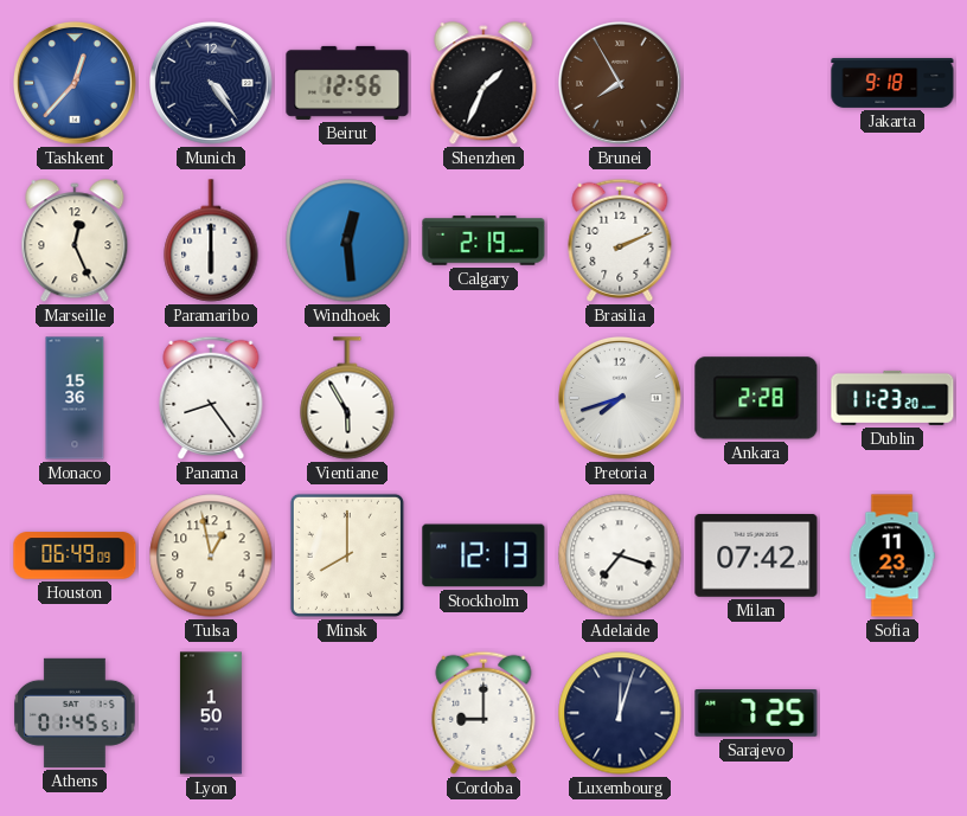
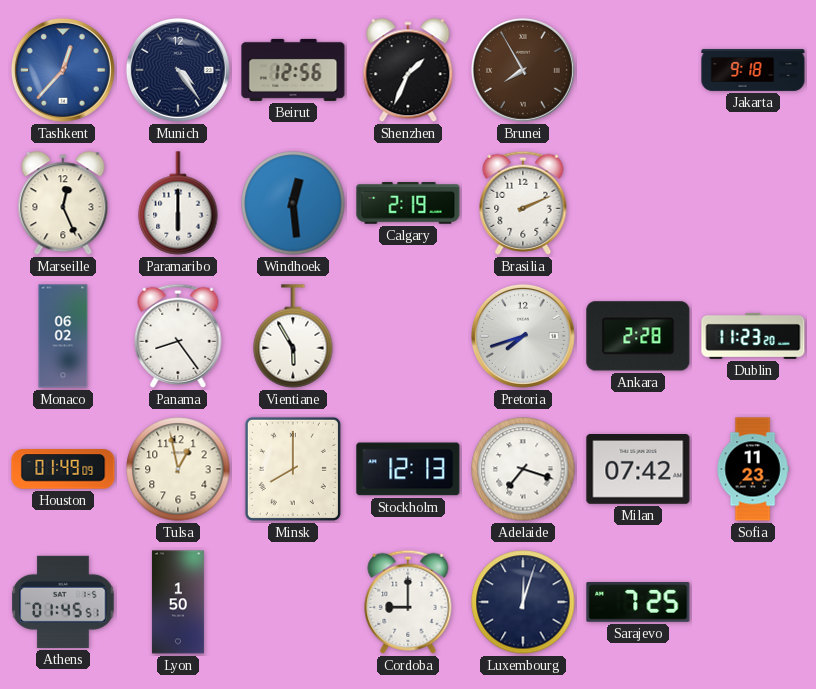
Monaco: 15:36 -> 06:02 (63, 336)
Houston: 06:49 -> 01:49 (63, 469)
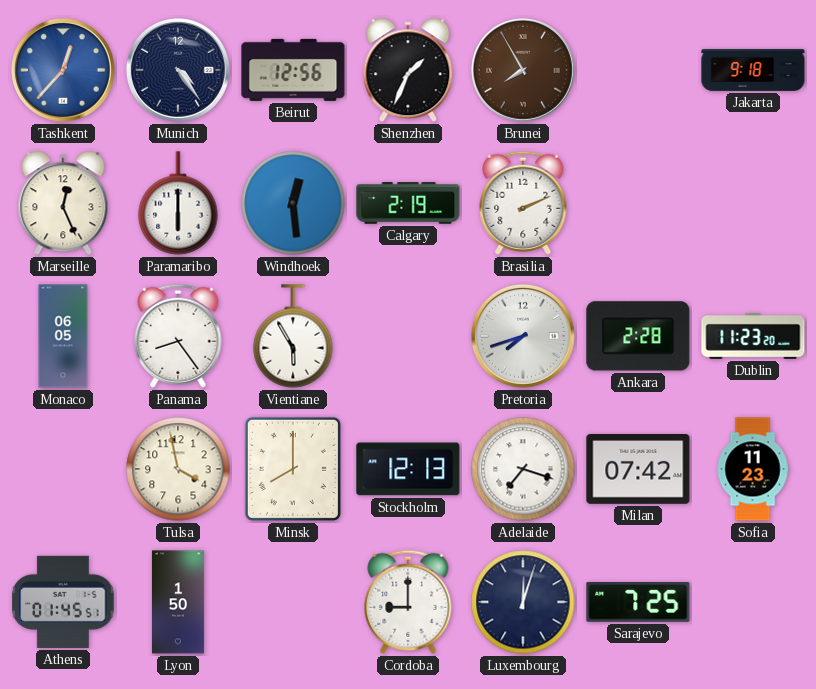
Monaco: 06:02 -> 06:05 (63, 336)
Houston: 01:49 -> none (63, 469)
Tulsa: 12:58 -> 3:58 (178, 469)
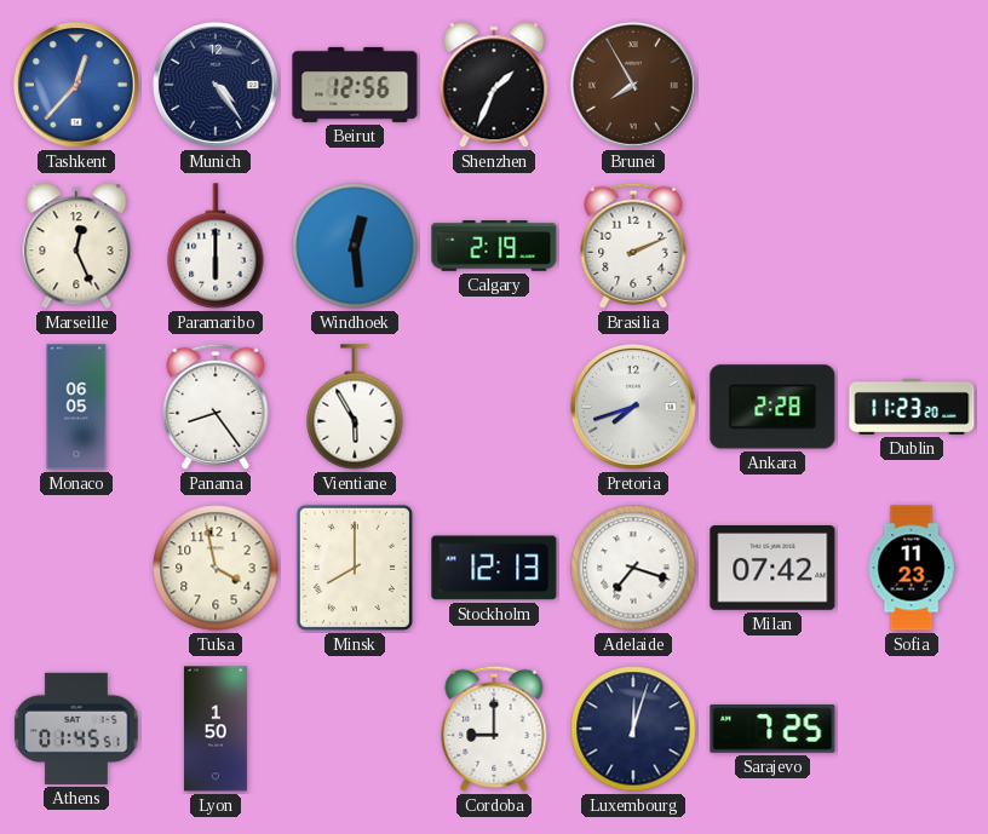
Jakarta: 9:18 -> none (753, 70)
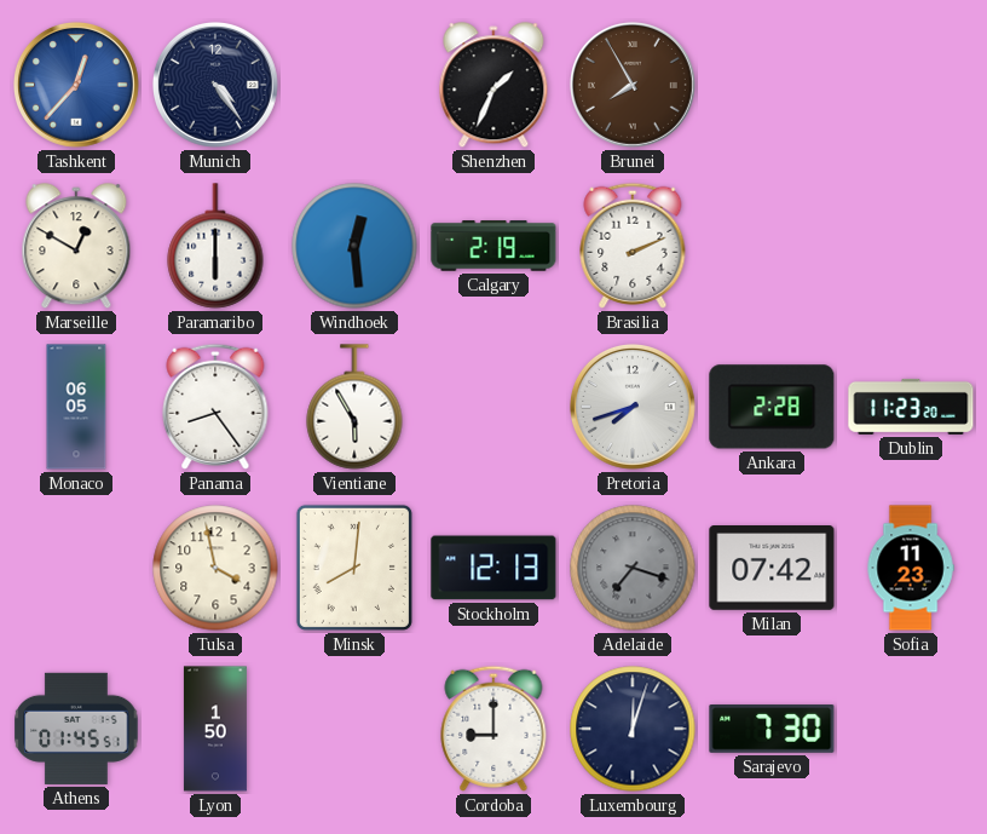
Beirut: 12:56 -> none (355, 85)
Marseille: 12:26 -> 12:50 (76, 247)
Minsk: 8:00 -> 8:01 (354, 568)
Adelaide dial: white -> grey (633, 568)
Sarajevo: 7:25 -> 7:30 (772, 730)
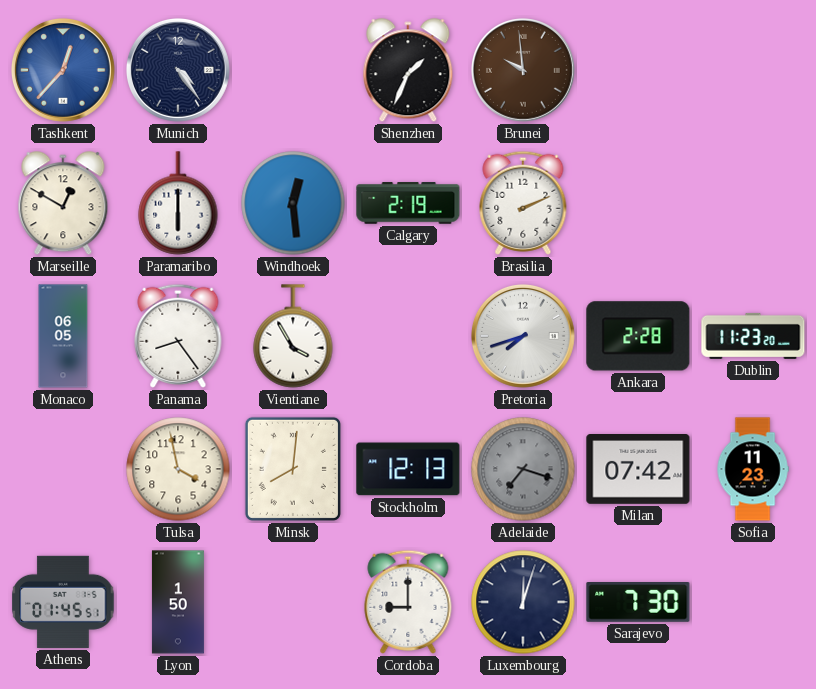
Brunei: 7:55 -> 9:59 (523, 70)
Vientiane: 5:55 -> 3:55 (293, 336)
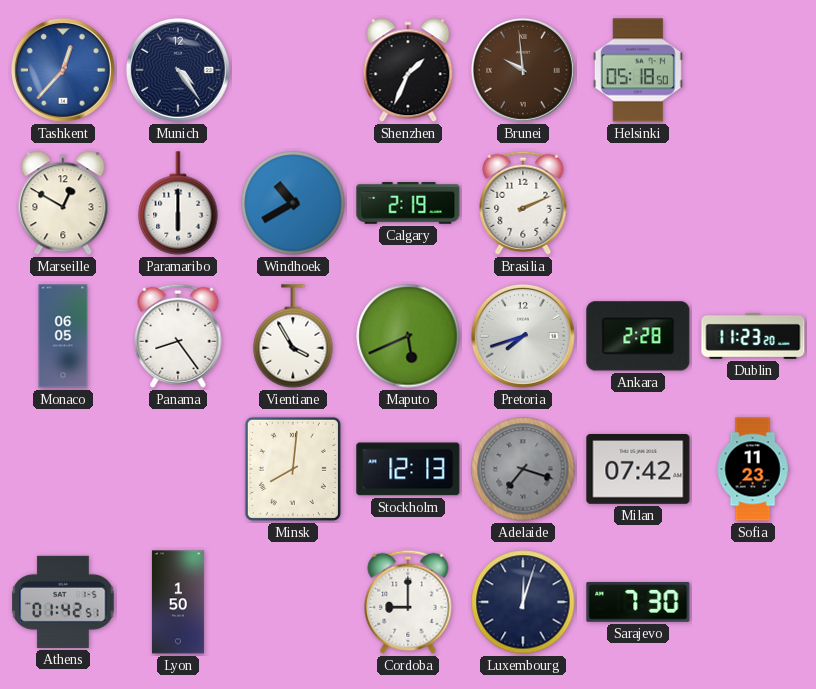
Helsinki: none -> 05:18 (638, 70)
Windhoek: 12:29 -> 10:40 (293, 203)
Maputo: none -> 5:41 (408, 336)
Tulsa: 3:58 -> none (178, 469)
Athens: 01:45 -> 01:42 (63, 602)
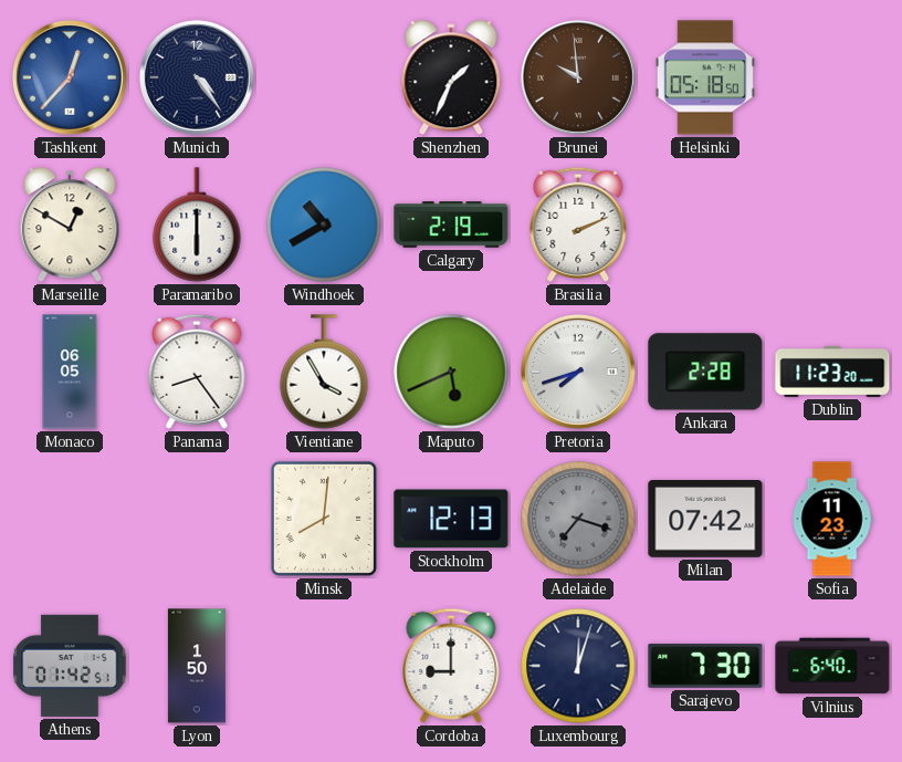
Vilnius: none -> 6:40 (832, 666)
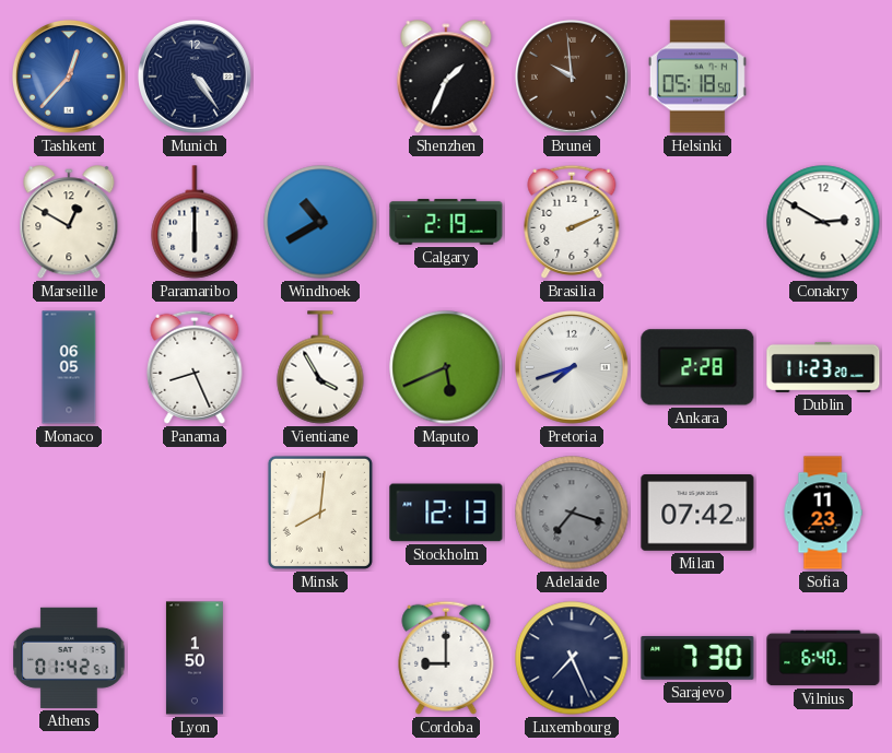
Conakry: none -> 2:50 (823, 222)
Panama: 8:24 -> 8:26 (195, 367)
Luxembourg: 12:03 -> 7:26 (572, 658)
